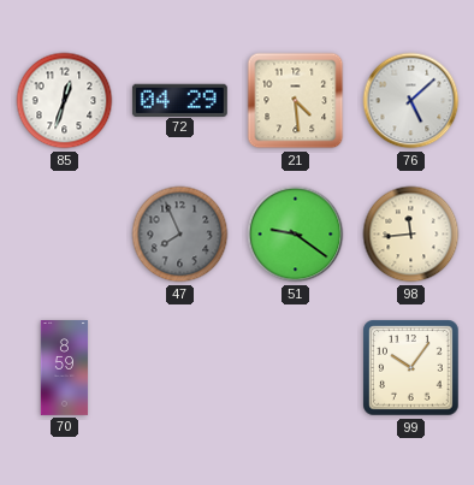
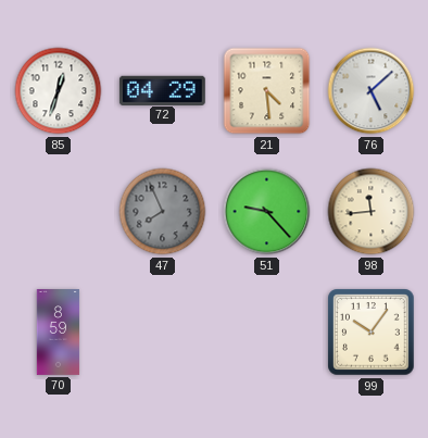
51: 9:21 -> 9:23 (267, 212)
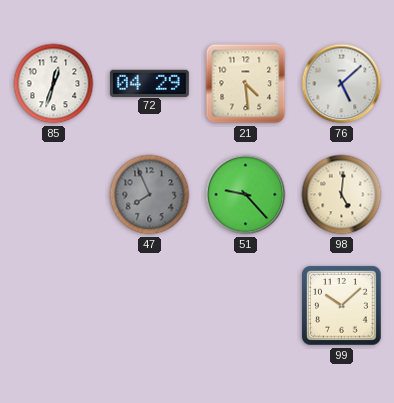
98: 11:44 -> 5:01 (342, 195)
70: 8:59 -> none (59, 333)
99: 10:06 -> 10:08 (342, 306)
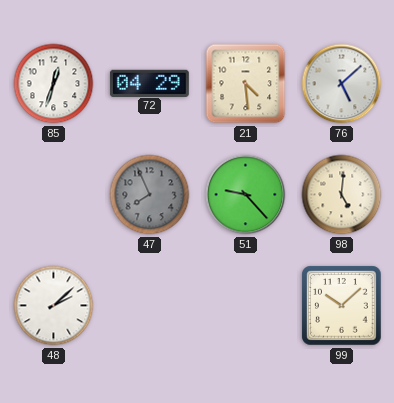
48: none -> 2:08 (54, 306)
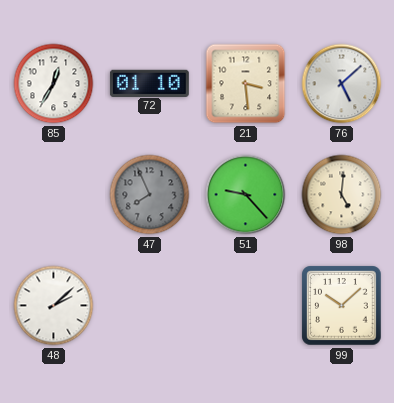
85: 12:33 -> 12:35 (54, 84)
72: 04:29 -> 01:10 (149, 83)
21: 4:29 -> 3:29 (246, 84)
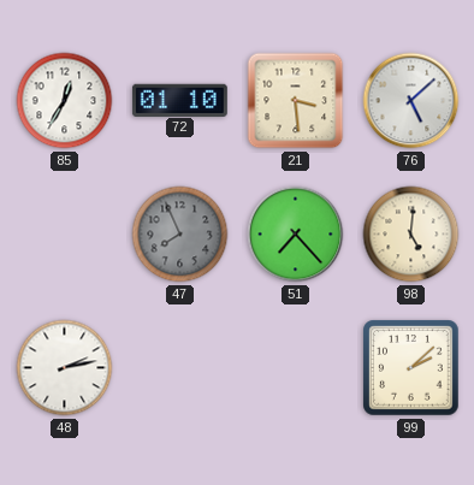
51: 9:23 -> 7:23 (296, 235)
48: 2:08 -> 2:13 (65, 368)
99: 10:08 -> 2:08 (411, 368)
